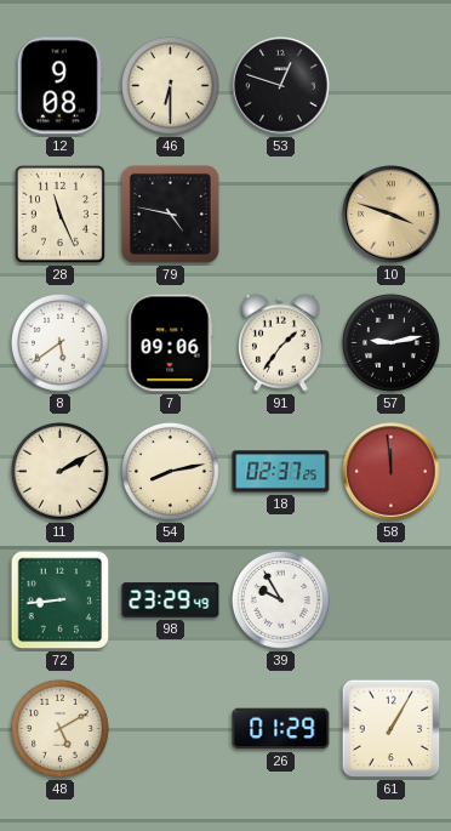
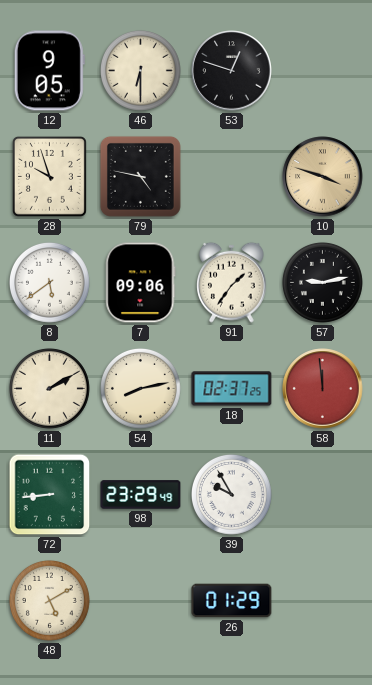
12: 9:08 -> 9:05 (49, 71)
28: 11:26 -> 9:57 (49, 176)
61: 1:05 -> none (392, 729)
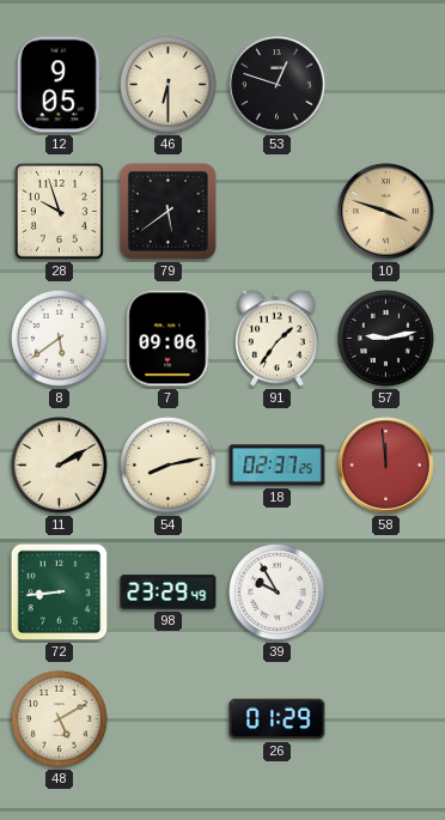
79: 4:47 -> 5:39 (167, 211)
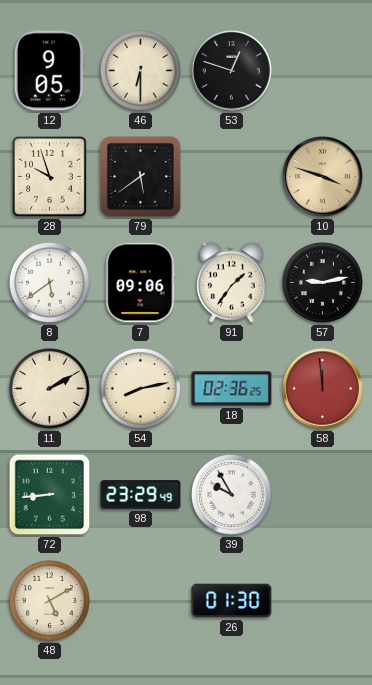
18: 02:37 -> 02:36 (232, 389)
26: 01:29 -> 01:30 (232, 601)
